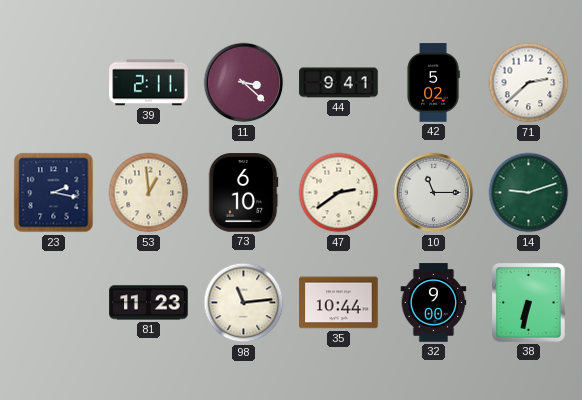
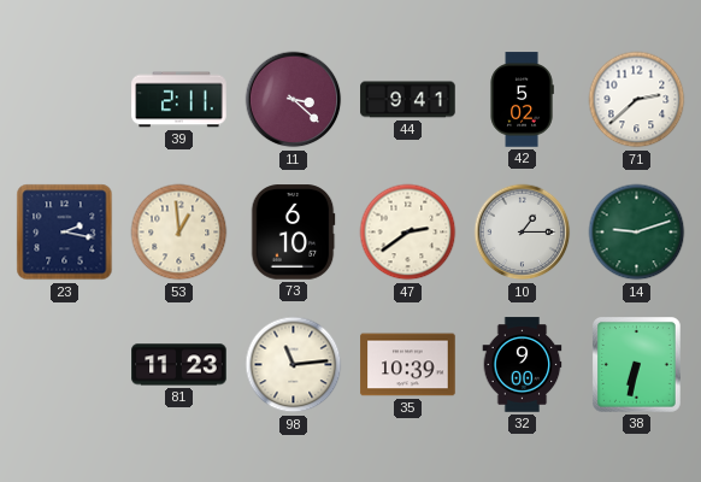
10: 11:15 -> 1:15 (523, 233)
35: 10:44 -> 10:39 (408, 365)
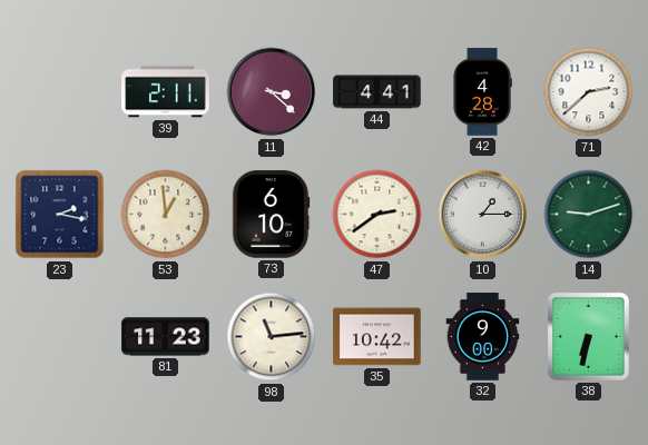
44: 9:41 -> 4:41 (377, 92)
42: 5:02 -> 4:28 (482, 92)
35: 10:39 -> 10:42 (377, 337)
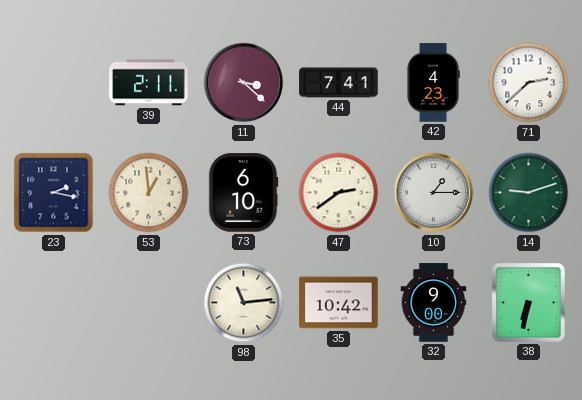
44: 4:41 -> 7:41 (339, 83)
42: 4:28 -> 4:23 (433, 83)
81: 11:23 -> none (166, 337)
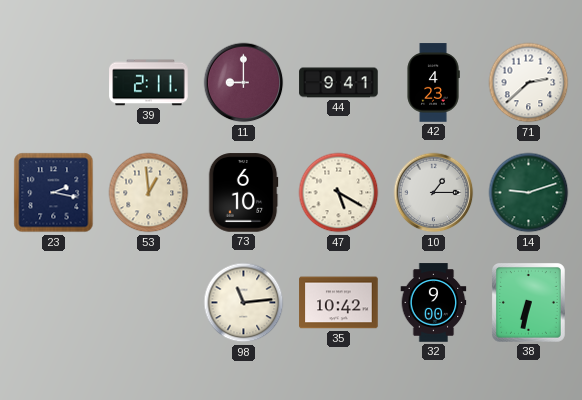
11: 3:22 -> 9:00 (244, 83)
44: 7:41 -> 9:41 (339, 83)
47: 2:39 -> 5:20 (339, 193)
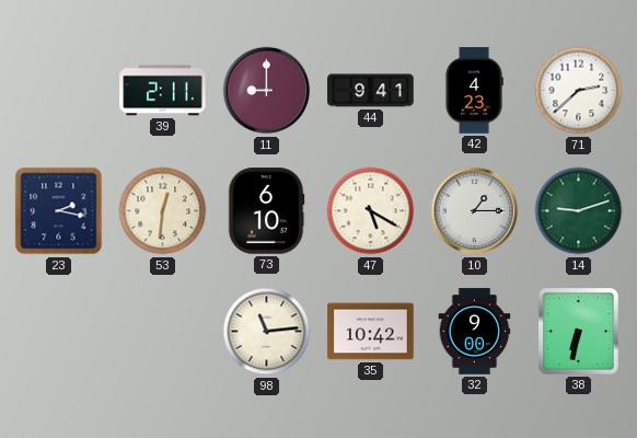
53: 12:59 -> 12:31 (163, 211)
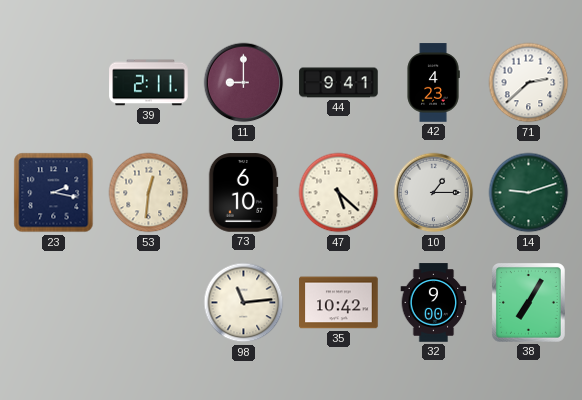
47: 5:20 -> 5:22 (339, 193)
38: 6:32 -> 7:05 (529, 303)
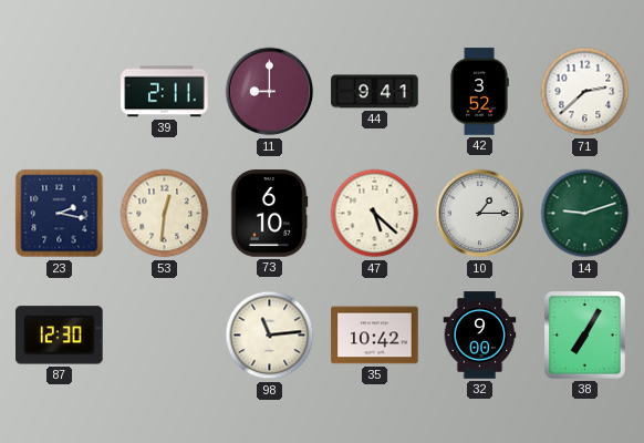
42: 4:23 -> 3:52 (479, 92)
87: none -> 12:30 (60, 336)
